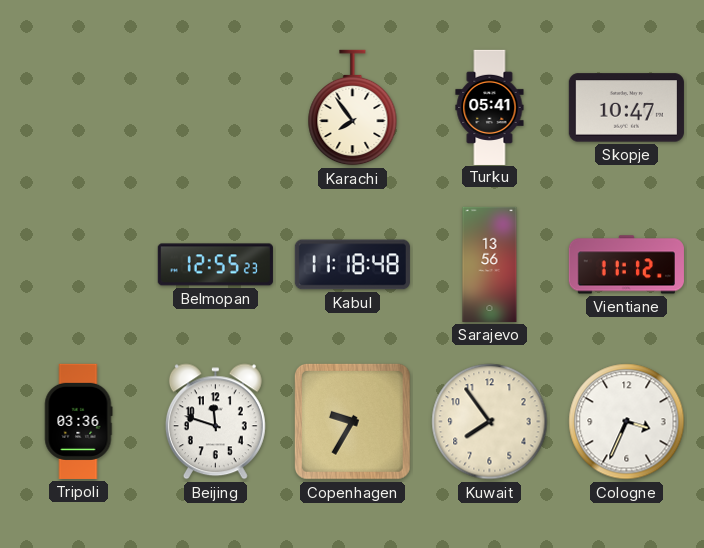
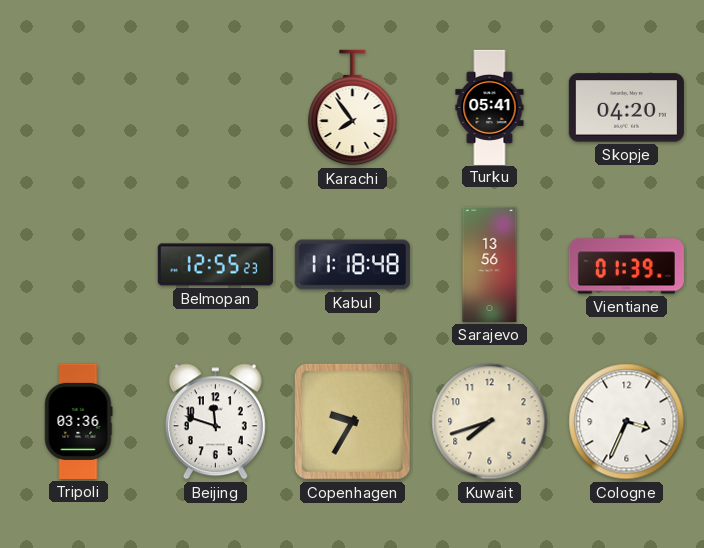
Skopje: 10:47 -> 04:20 (626, 108)
Vientiane: 11:12 -> 01:39 (626, 265)
Kuwait: 7:54 -> 7:42 (490, 422)
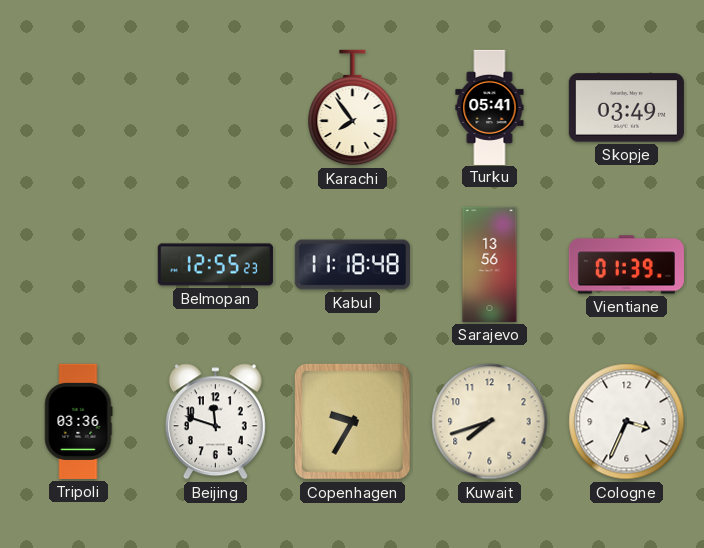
Skopje: 04:20 -> 03:49 (626, 108)
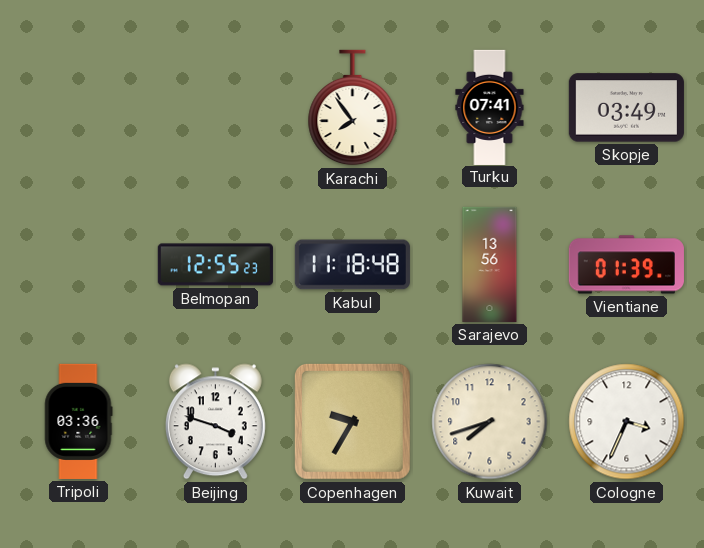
Turku: 05:41 -> 07:41 (490, 107)
Beijing: 11:48 -> 3:48 (215, 422)
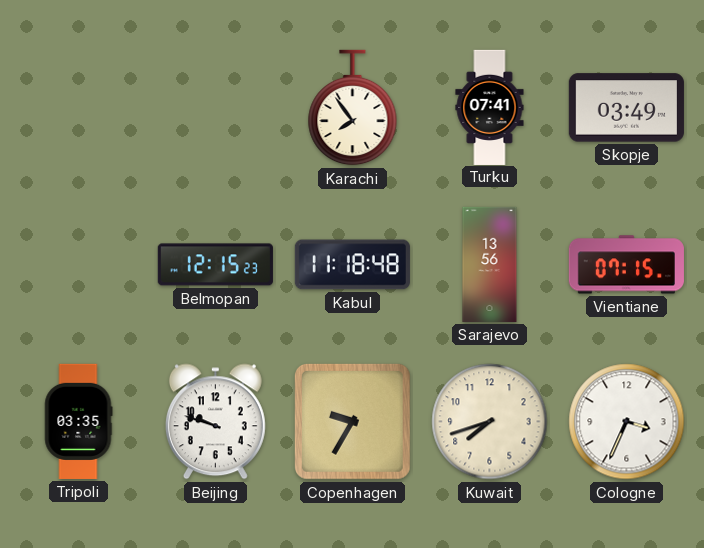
Belmopan: 12:55 -> 12:15 (215, 265)
Vientiane: 01:39 -> 07:15 (626, 265)
Tripoli: 03:36 -> 03:35 (79, 421)
Beijing: 3:48 -> 9:48 (215, 422)
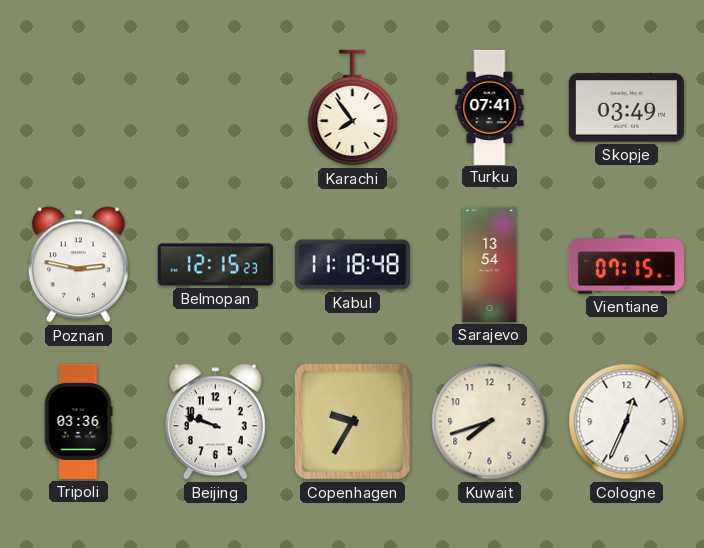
Poznan: none -> 2:47 (78, 265)
Sarajevo: 13:56 -> 13:54 (490, 264)
Tripoli: 03:35 -> 03:36 (79, 421)
Cologne: 3:34 -> 12:34 (627, 422)
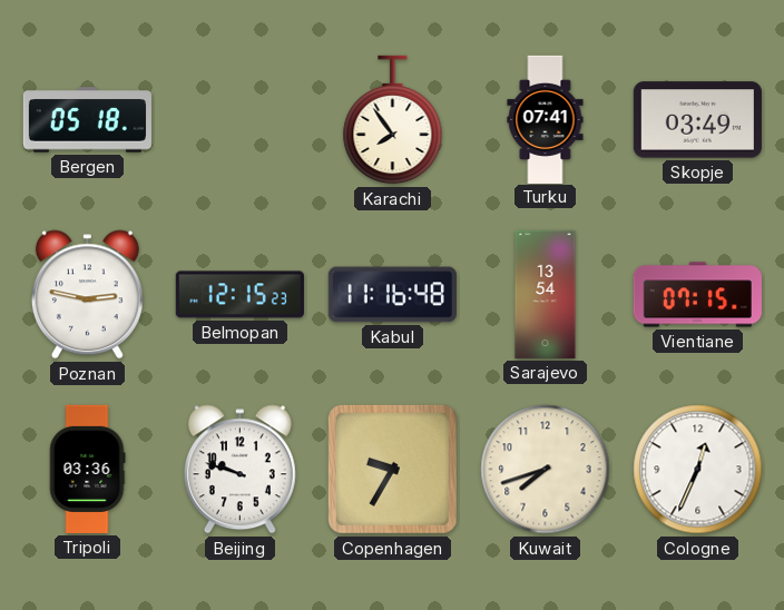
Bergen: none -> 05:18 (87, 120)
Kabul: 11:18 -> 11:16 (392, 295)
